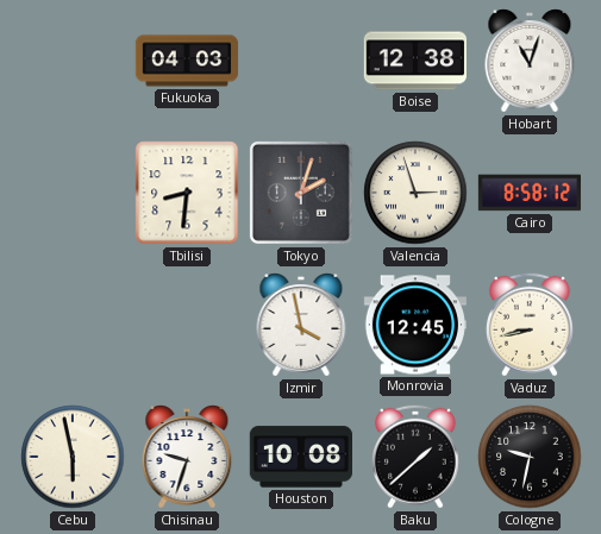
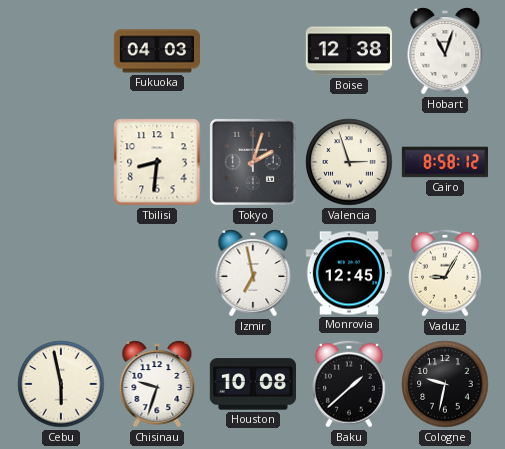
Izmir: 3:58 -> 6:58 (253, 273)
Vaduz: 8:43 -> 9:05 (445, 273)
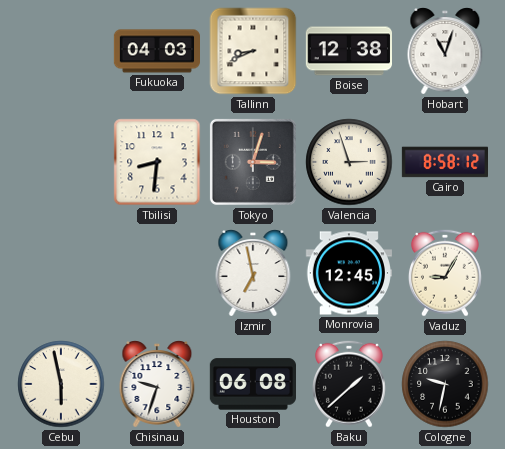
Tallinn: none -> 8:41 (253, 51)
Tokyo: 2:03 -> 3:03 (253, 162)
Houston: 10:08 -> 06:08 (252, 384)
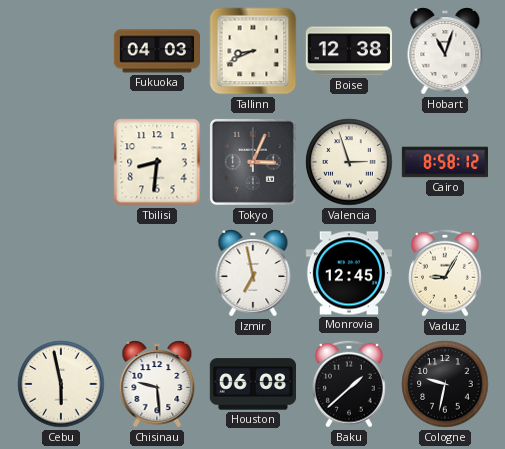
Tokyo: 3:03 -> 3:04 (253, 162)
Chisinau: 9:33 -> 9:29 (157, 384)
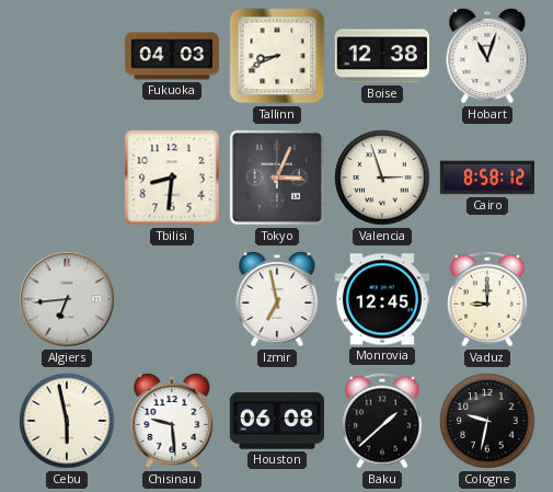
Algiers: none -> 6:44 (67, 299)
Vaduz: 9:05 -> 9:00 (487, 299)
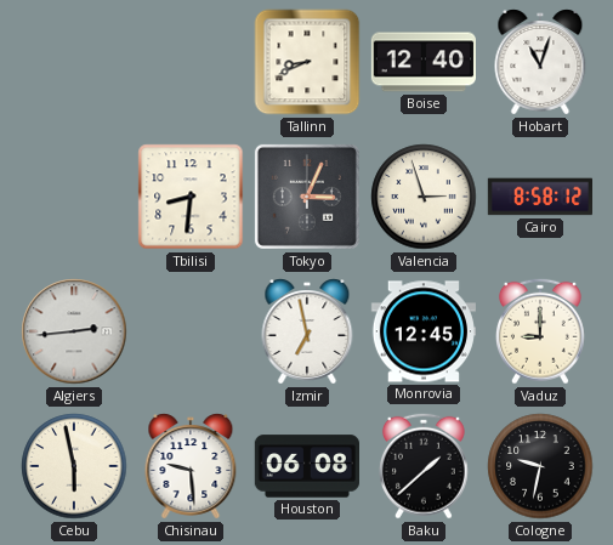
Fukuoka: 04:03 -> none (171, 56)
Boise: 12:38 -> 12:40 (422, 62)
Algiers: 6:44 -> 2:44 (74, 331)
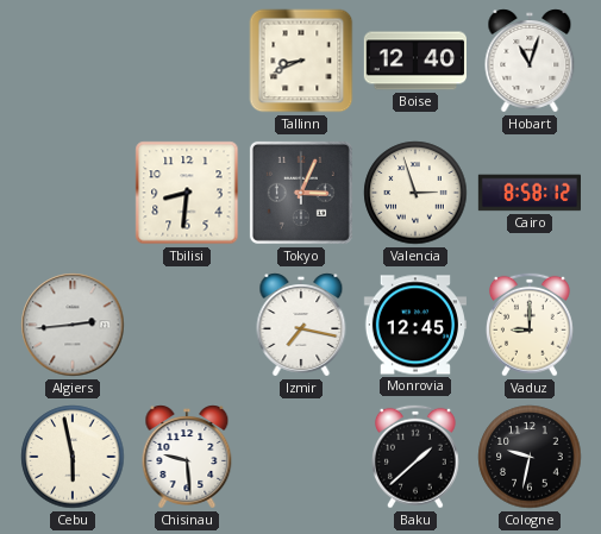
Izmir: 6:58 -> 7:17 (301, 325)
Houston: 06:08 -> none (306, 466)
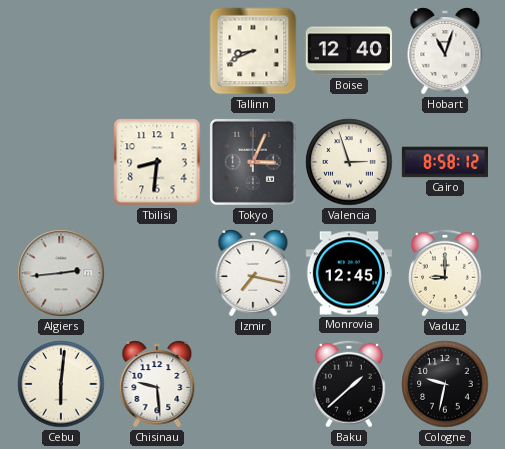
Cebu: 5:58 -> 6:01 (61, 384)
